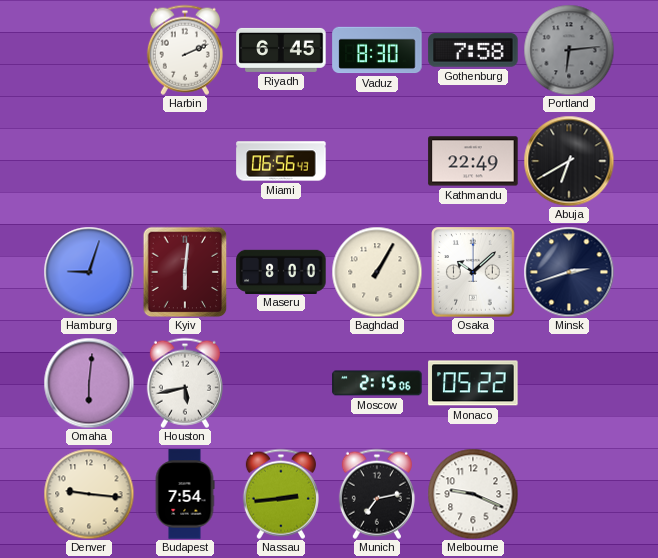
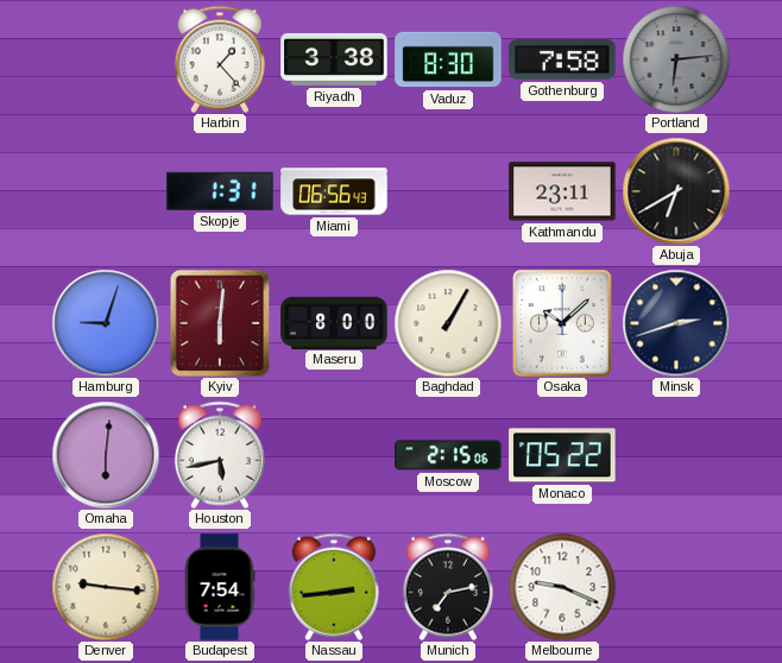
Harbin: 2:11 -> 1:23 (220, 59)
Riyadh: 6:45 -> 3:38 (334, 59)
Skopje: none -> 1:31 (220, 191)
Kathmandu: 22:49 -> 23:11 (562, 191)
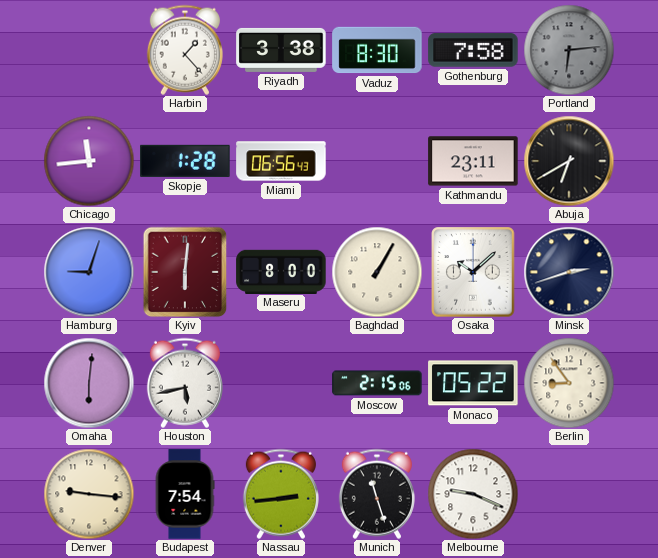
Chicago: none -> 11:44 (89, 161)
Skopje: 1:31 -> 1:28 (185, 161)
Berlin: none -> 8:54 (569, 383)
Munich: 7:13 -> 11:27 (377, 494)
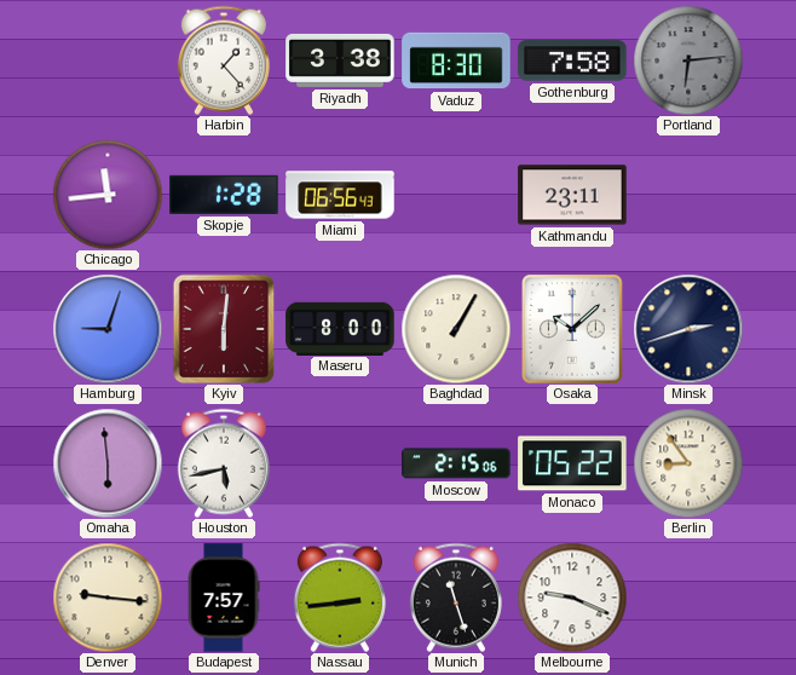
Abuja: 6:40 -> none (569, 161)
Omaha: 6:01 -> 5:59 (108, 463)
Budapest: 7:54 -> 7:57 (224, 598)
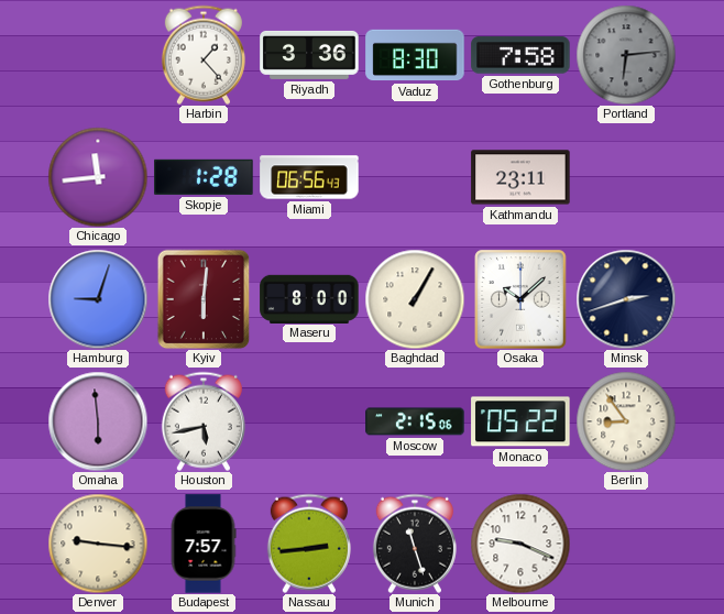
Riyadh: 3:38 -> 3:36 (309, 55)
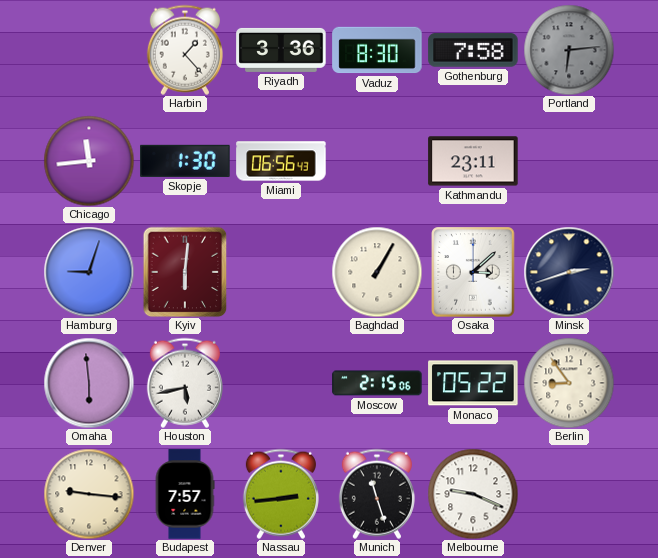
Skopje: 1:28 -> 1:30 (185, 161)
Maseru: 8:00 -> none (309, 298)
Osaka: 10:08 -> 3:08 (473, 272)
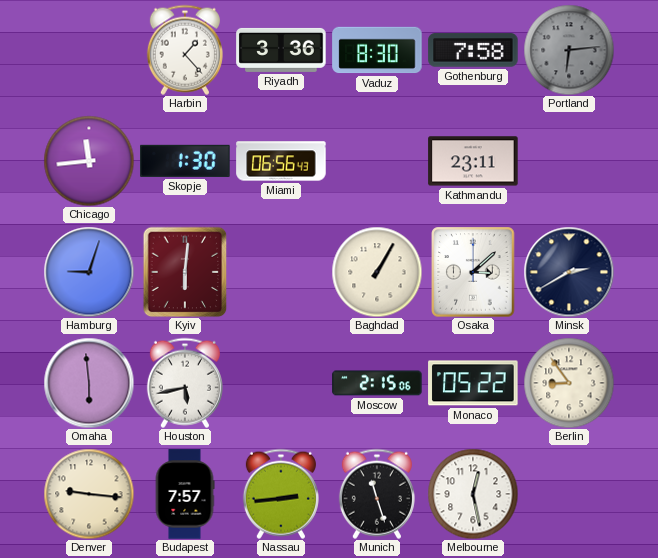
Minsk: 2:42 -> 2:40 (569, 272)
Melbourne: 9:19 -> 12:28 (473, 494)
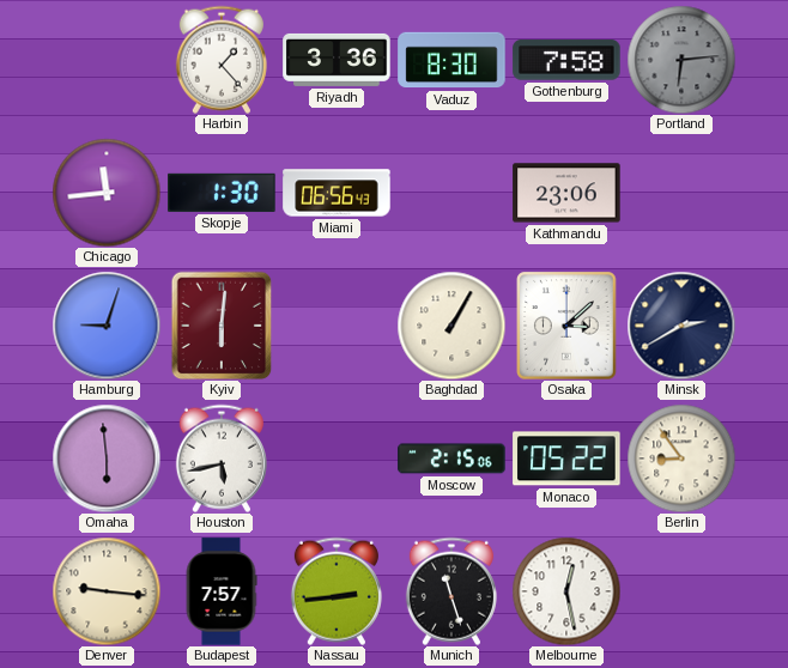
Kathmandu: 23:11 -> 23:06 (566, 193)
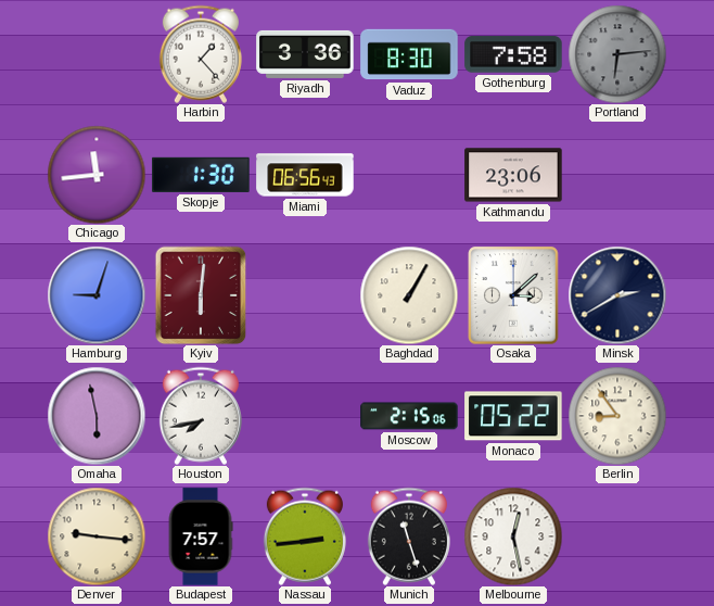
Omaha: 5:59 -> 5:58 (97, 416)
Houston: 5:43 -> 7:43 (201, 416)
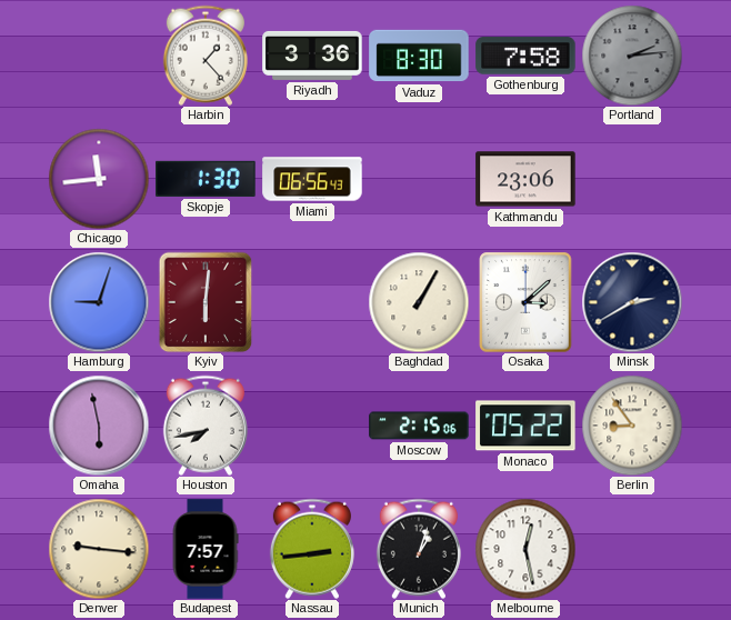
Portland: 6:14 -> 2:14 (632, 56)
Munich: 11:27 -> 1:03 (419, 549)
